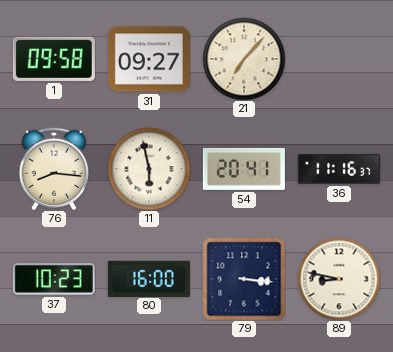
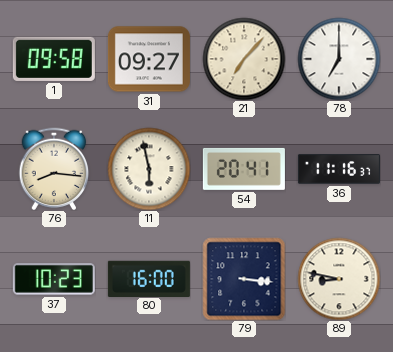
78: none -> 7:00 (339, 59)
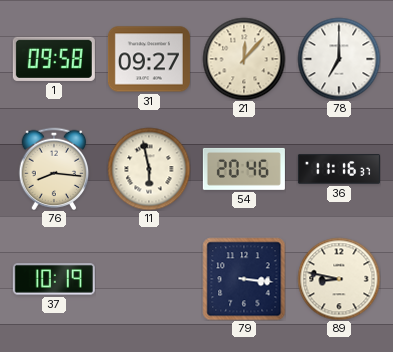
21: 7:07 -> 12:07 (244, 59)
54: 20:41 -> 20:46 (244, 169)
37: 10:23 -> 10:19 (54, 279)
80: 16:00 -> none (149, 278)
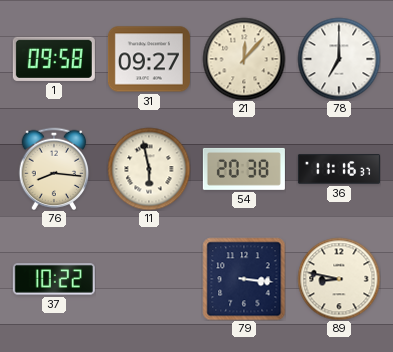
54: 20:46 -> 20:38 (244, 169)
37: 10:19 -> 10:22 (54, 279)
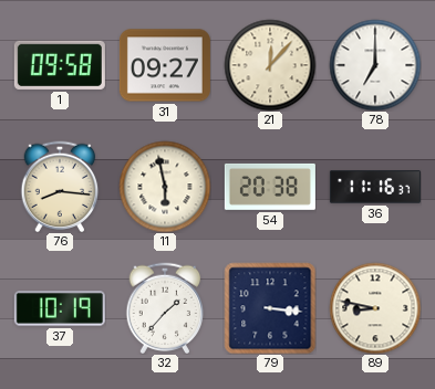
37: 10:22 -> 10:19 (60, 308)
32: none -> 1:37 (165, 308)
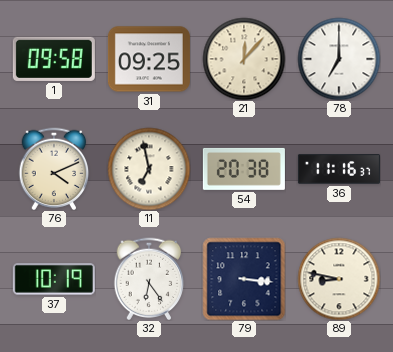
31: 09:27 -> 09:25 (149, 59)
76: 8:16 -> 4:11 (54, 169)
11: 5:58 -> 6:58 (149, 169)
32: 1:37 -> 6:24 (149, 279)
